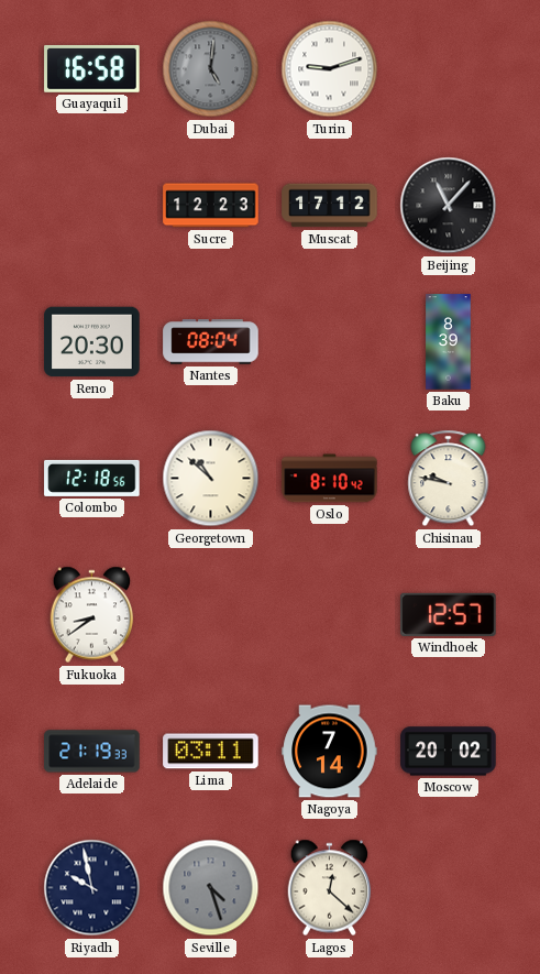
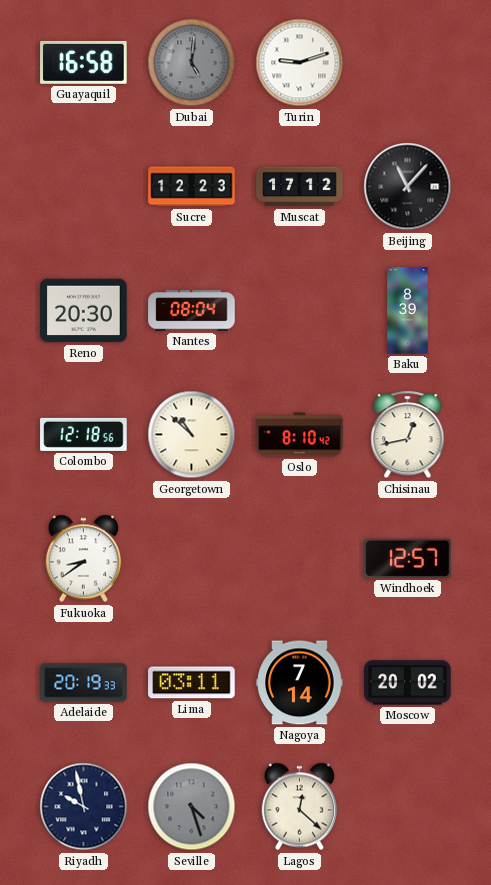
Chisinau: 9:47 -> 12:43 (408, 435)
Adelaide: 21:19 -> 20:19 (84, 683)
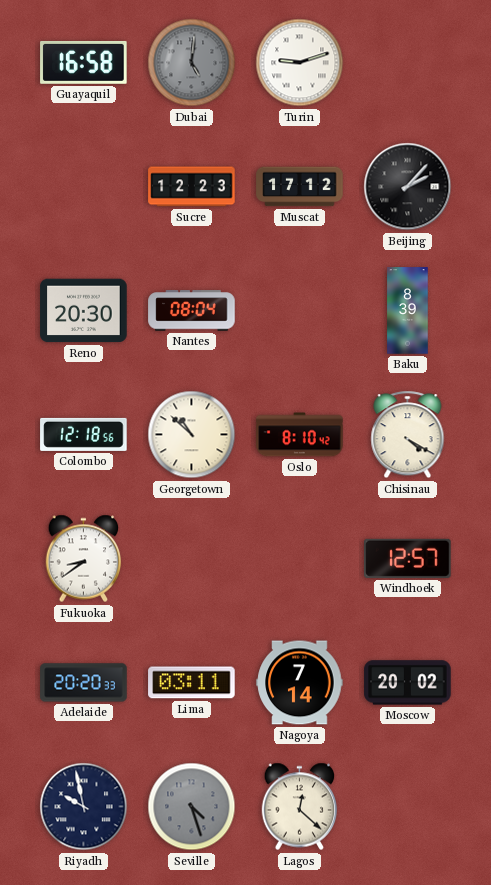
Beijing: 11:07 -> 2:07 (408, 187)
Chisinau: 12:43 -> 4:20 (408, 435)
Adelaide: 20:19 -> 20:20 (84, 683)
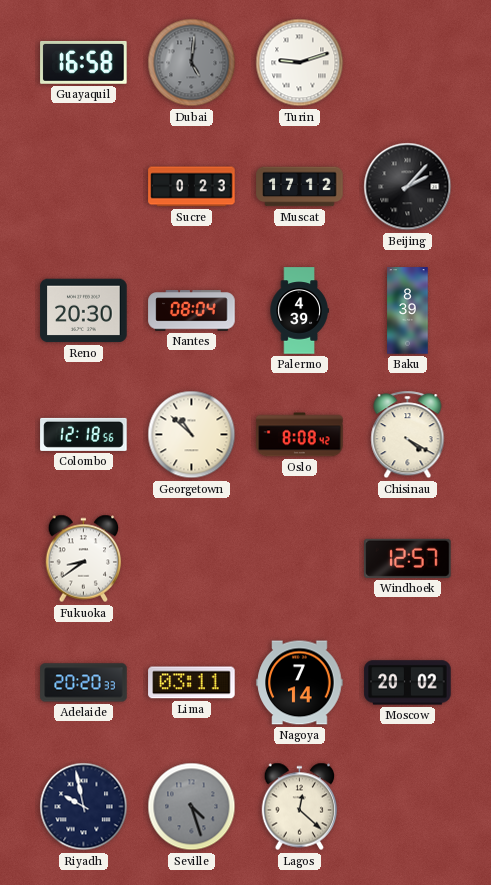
Sucre: 12:23 -> 0:23 (192, 187)
Palermo: none -> 4:39 (299, 311)
Oslo: 8:10 -> 8:08 (300, 435)
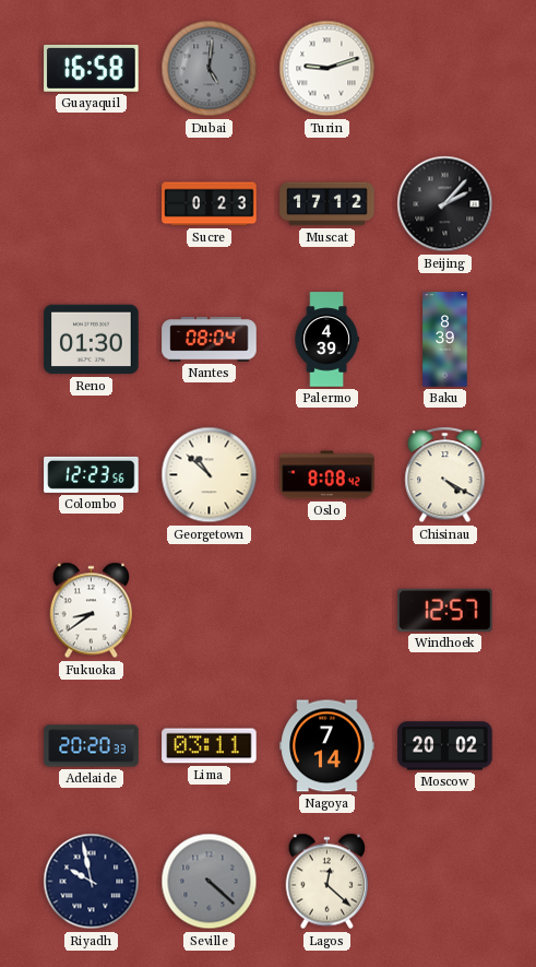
Reno: 20:30 -> 01:30 (92, 340)
Colombo: 12:18 -> 12:23 (92, 474)
Seville: 4:27 -> 4:22 (210, 882)
